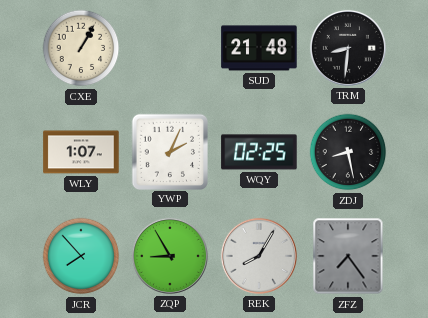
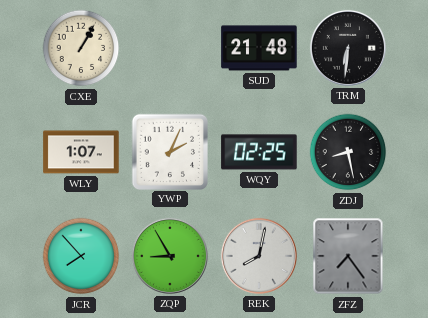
TRM: 8:31 -> 6:31 (348, 48)
REK: 8:05 -> 8:02 (259, 256)
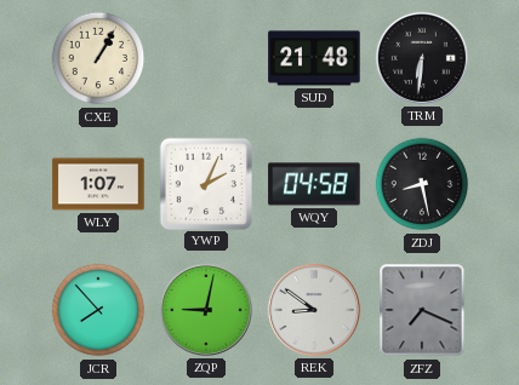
WQY: 02:25 -> 04:58 (314, 184)
ZQP: 8:55 -> 9:02 (206, 310)
REK: 8:02 -> 8:51 (314, 310)
ZFZ: 7:24 -> 7:19 (422, 310)
